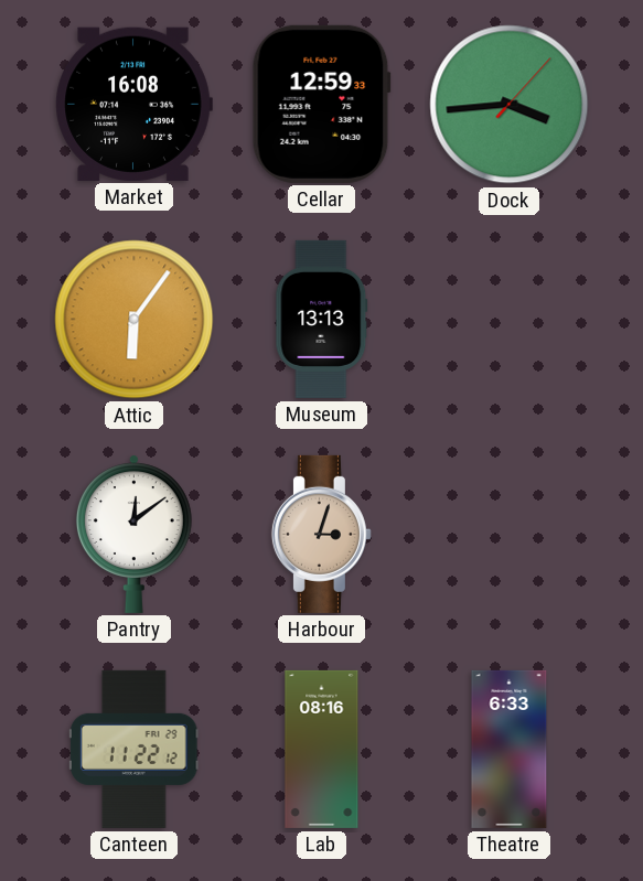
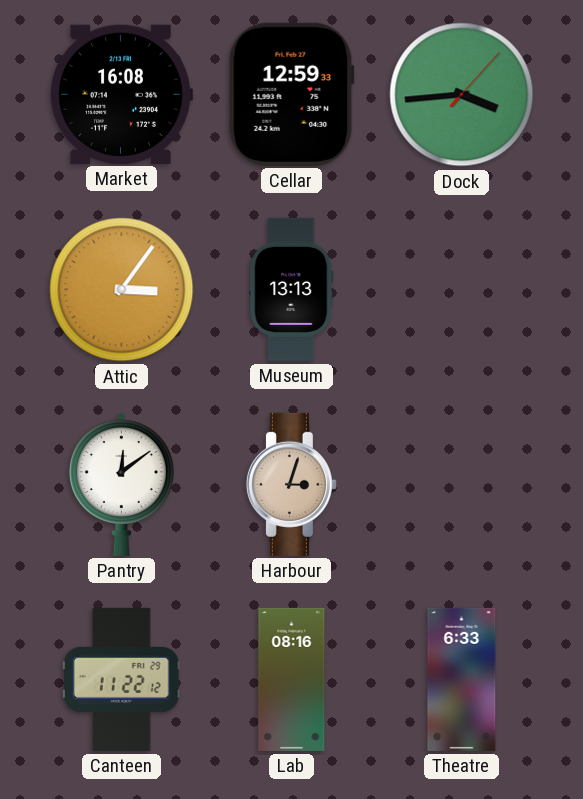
Attic: 6:06 -> 3:06 (122, 290)
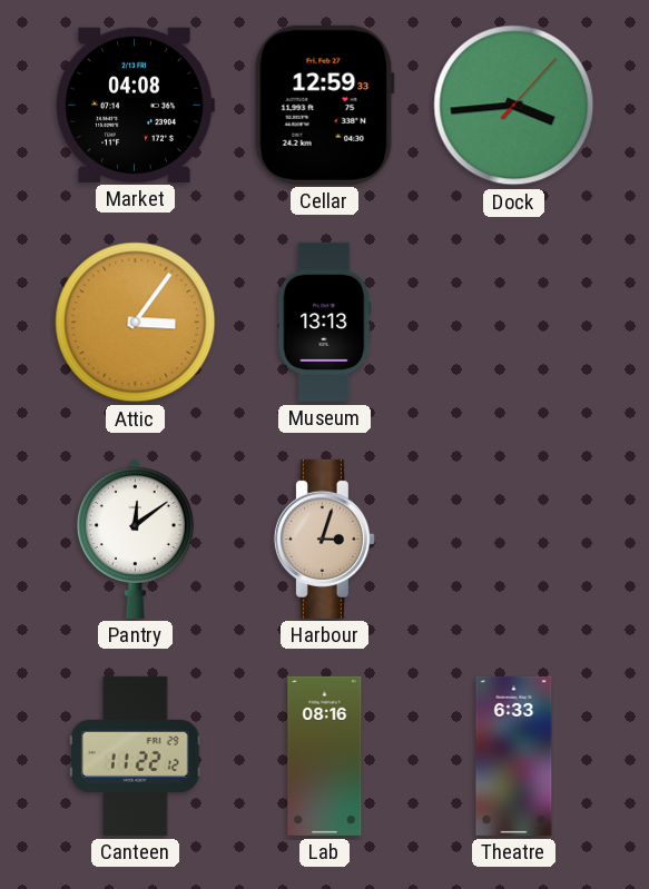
Market: 16:08 -> 04:08 (135, 105)
